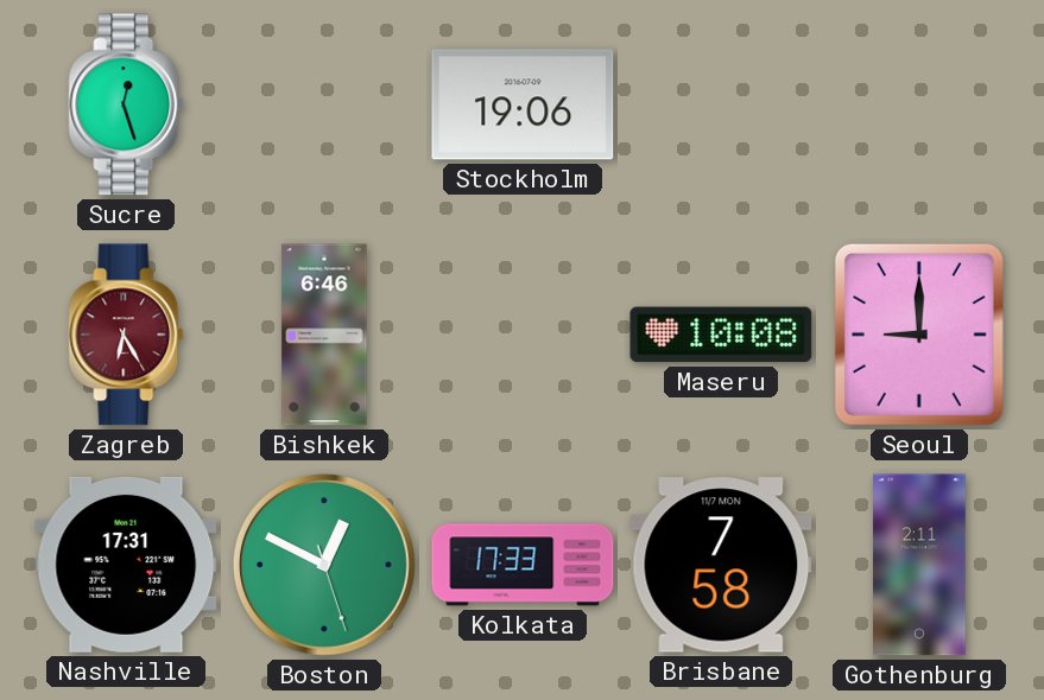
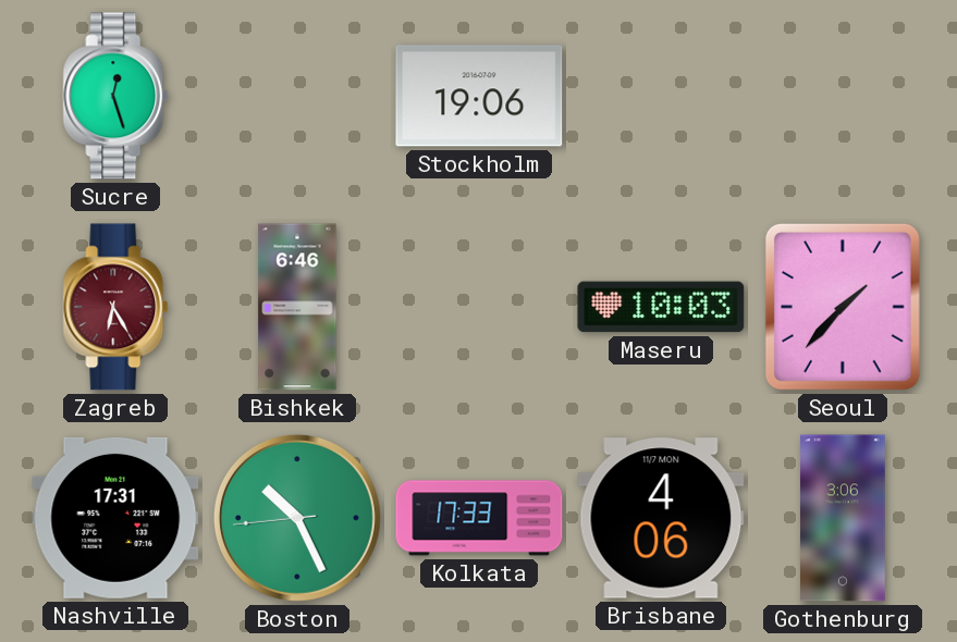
Maseru: 10:08 -> 10:03 (661, 307)
Seoul: 9:00 -> 1:37 (843, 307)
Boston: 12:49 -> 10:25 (297, 518)
Brisbane: 7:58 -> 4:06 (661, 518)
Gothenburg: 2:11 -> 3:06 (843, 518)
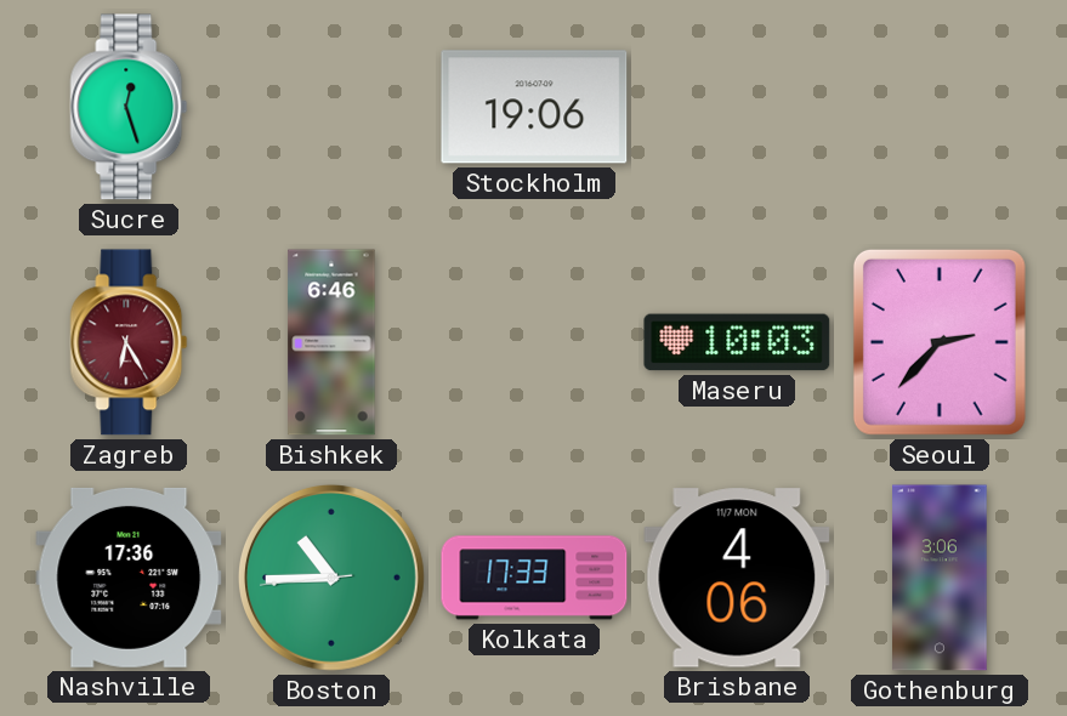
Seoul: 1:37 -> 2:37 (940, 342)
Nashville: 17:31 -> 17:36 (129, 578)
Boston: 10:25 -> 10:44 (331, 578)
